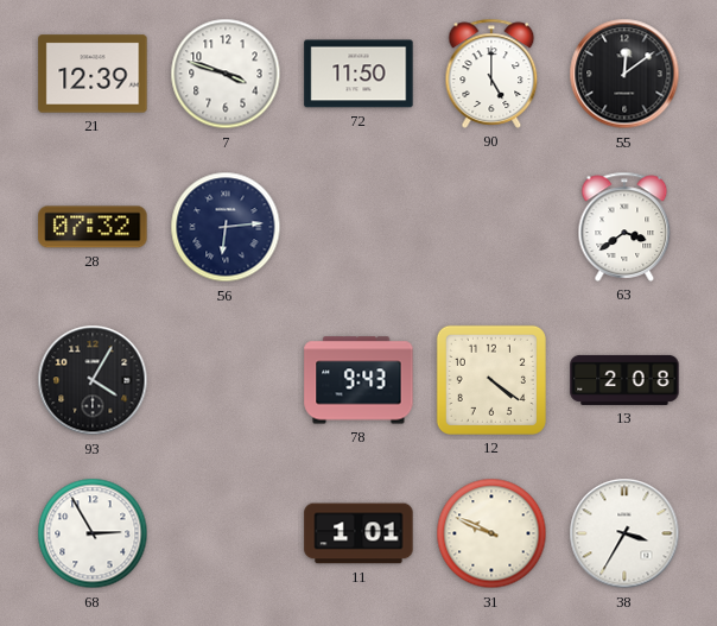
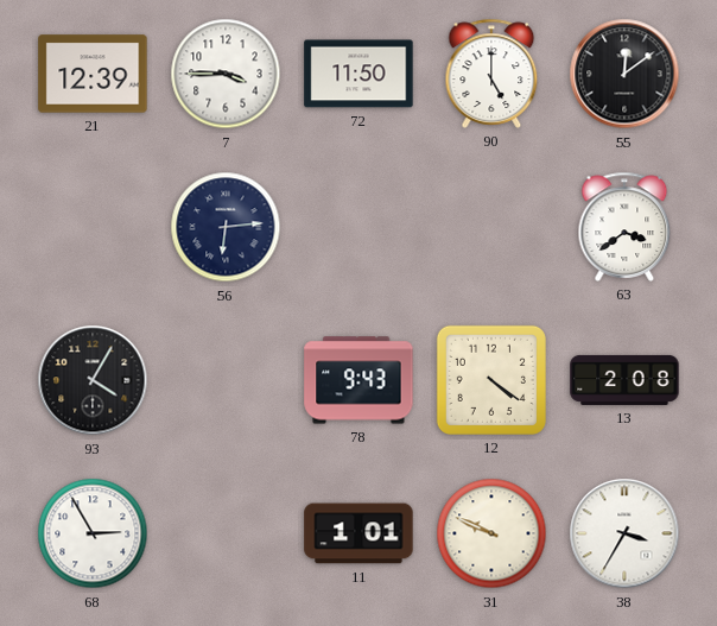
7: 3:48 -> 3:45 (226, 74)
28: 07:32 -> none (93, 227)
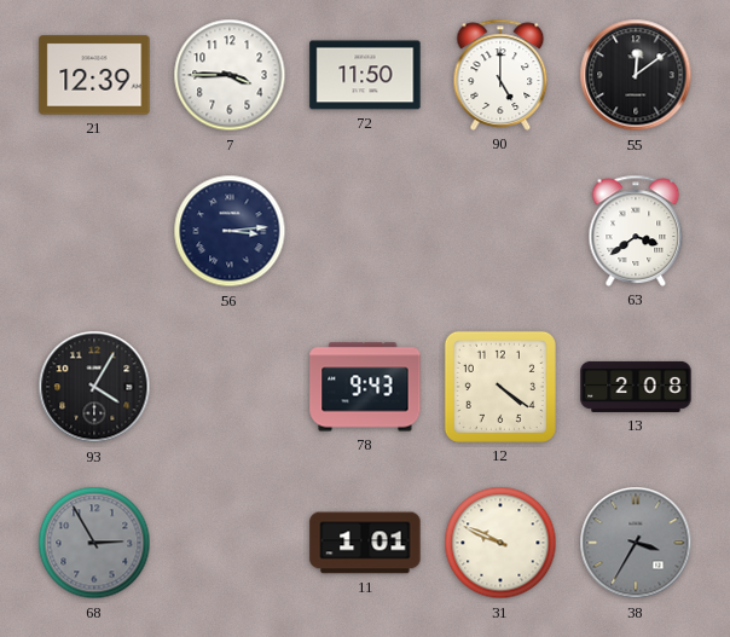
56: 6:14 -> 3:14 (230, 231)
68 dial: white -> grey (94, 543)
38 dial: white -> grey (636, 543)
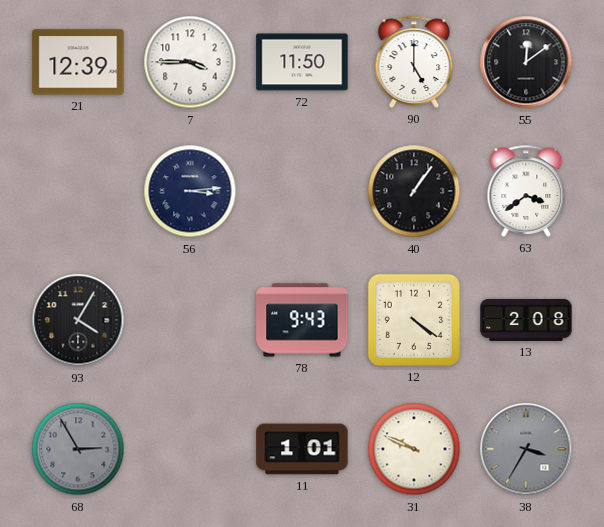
40: none -> 1:06 (414, 191)
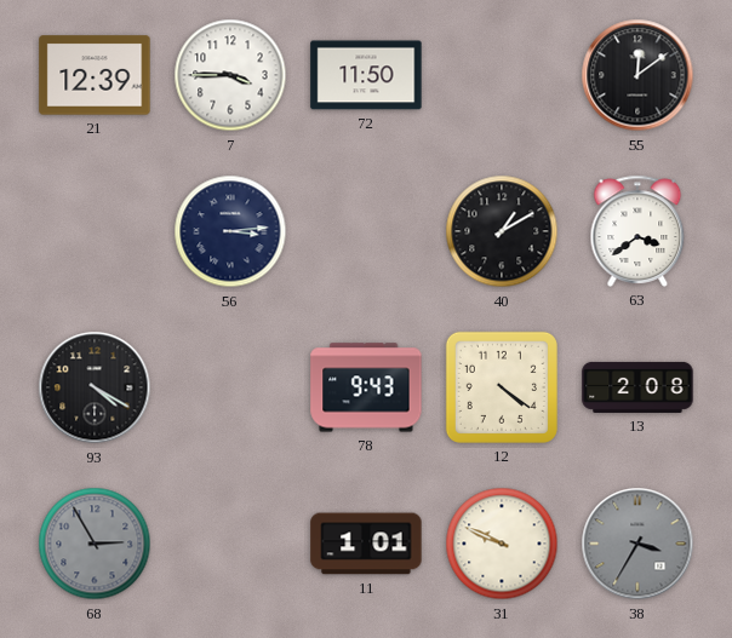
90: 5:00 -> none (414, 62)
40: 1:06 -> 1:10 (502, 231)
93: 4:05 -> 4:20 (95, 387)
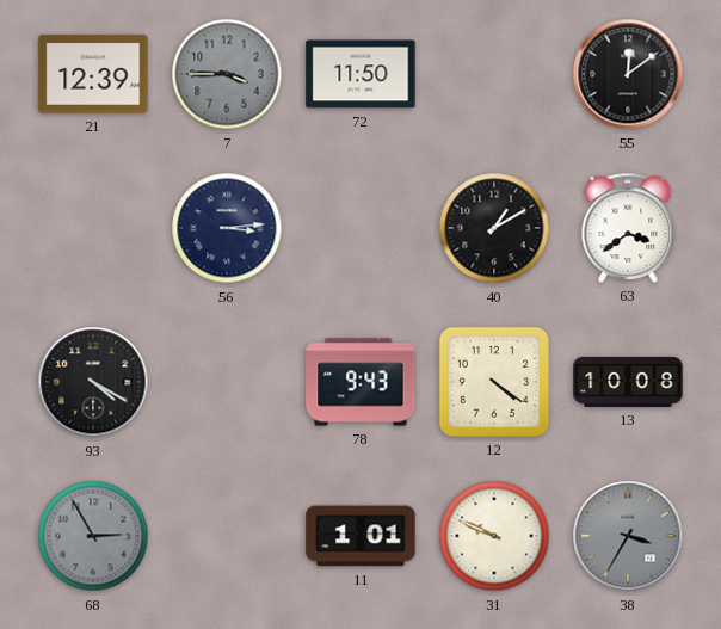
7 dial: white -> grey (227, 74)
13: 2:08 -> 10:08 (628, 382)
